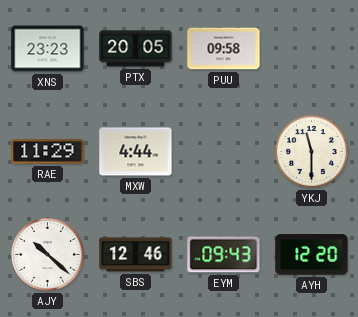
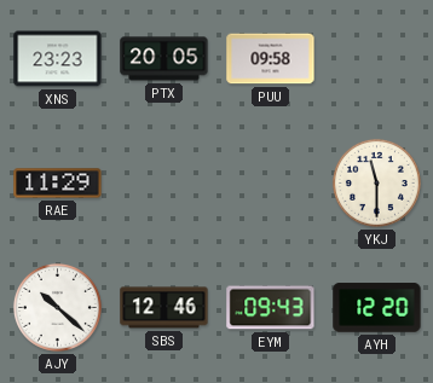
MXW: 4:44 -> none (136, 152)
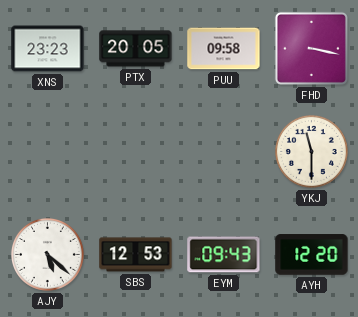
FHD: none -> 3:17 (311, 48)
RAE: 11:29 -> none (58, 184)
AJY: 10:22 -> 5:22 (47, 254)
SBS: 12:46 -> 12:53 (136, 255)
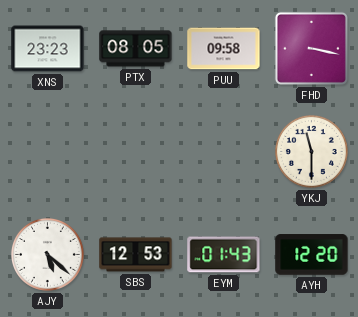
PTX: 20:05 -> 08:05 (136, 49)
EYM: 09:43 -> 01:43 (224, 255)
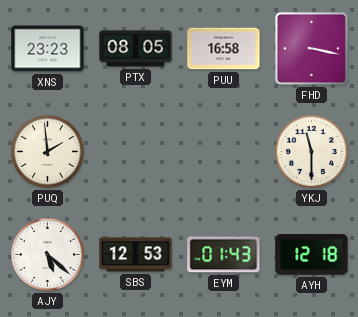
PUU: 09:58 -> 16:58 (224, 49)
PUQ: none -> 1:59 (47, 151)
AYH: 12:20 -> 12:18 (312, 255)
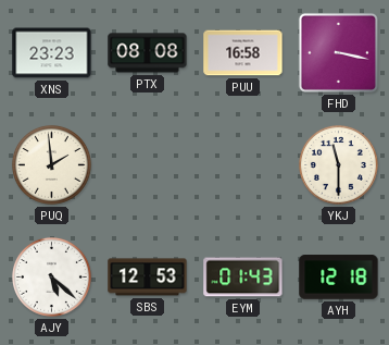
PTX: 08:05 -> 08:08 (148, 53)
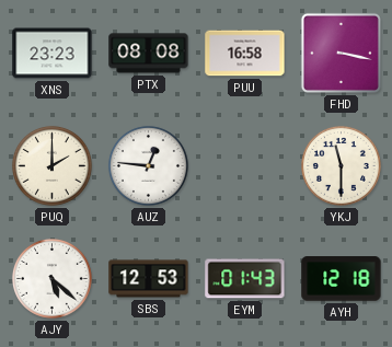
PUQ: 1:59 -> 2:00 (51, 165)
AUZ: none -> 12:46 (148, 165)
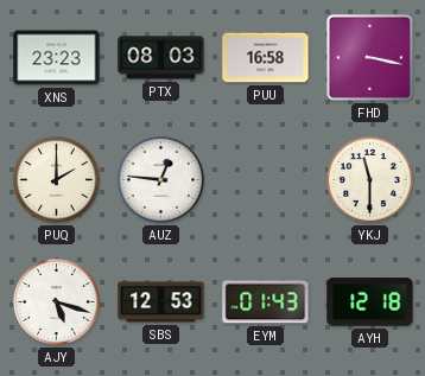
PTX: 08:08 -> 08:03 (161, 58)
AJY: 5:22 -> 5:18 (56, 301)
